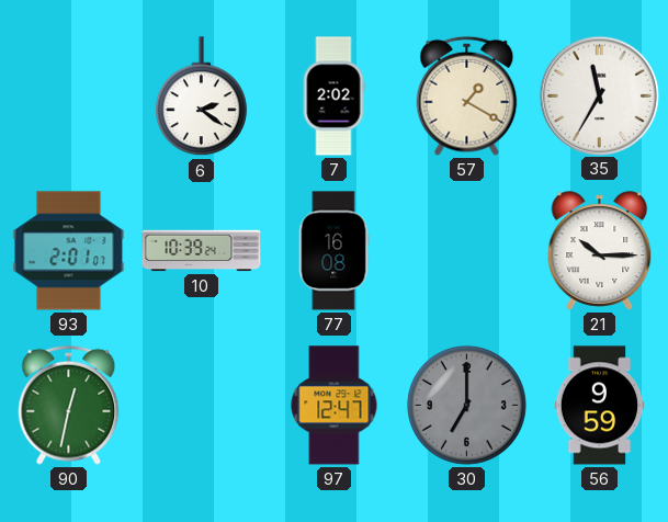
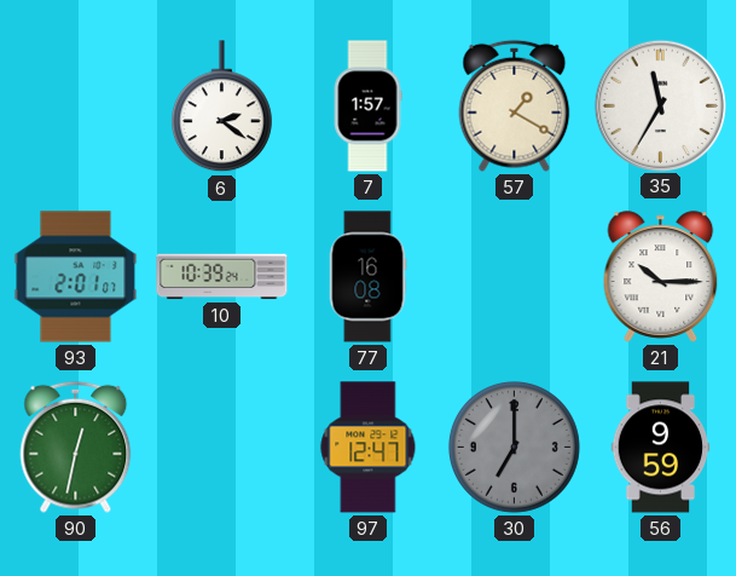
7: 2:02 -> 1:57 (367, 106)
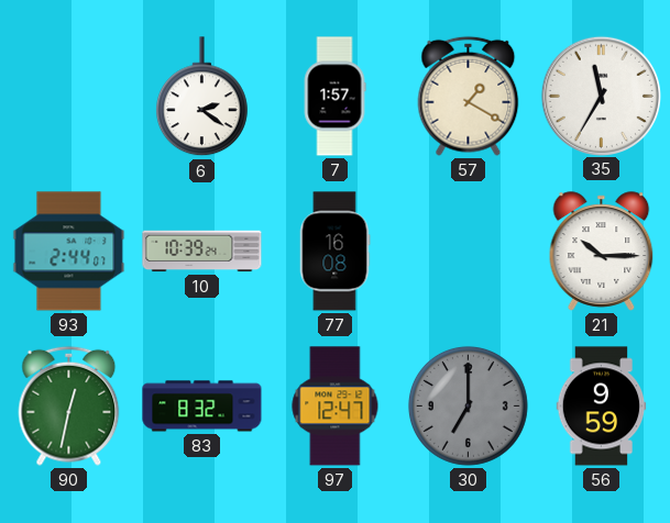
93: 2:01 -> 2:44 (69, 252)
83: none -> 8:32 (202, 407)
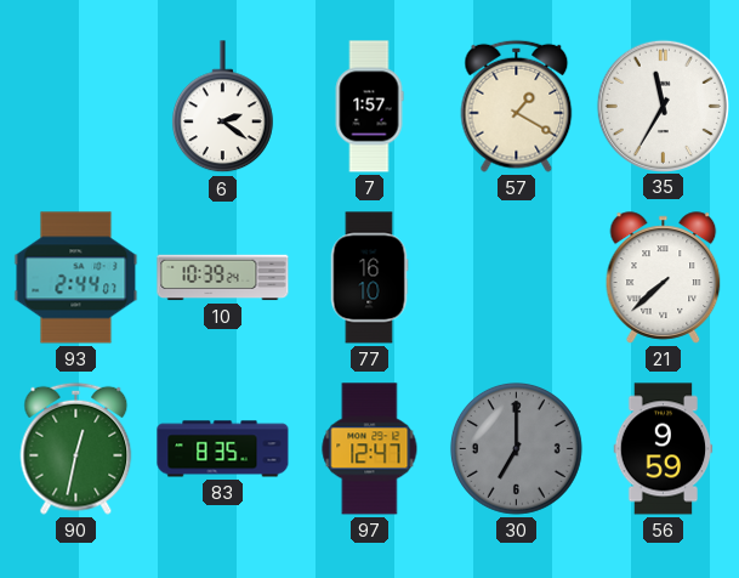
77: 16:08 -> 16:10 (369, 278)
21: 10:15 -> 7:38 (664, 278)
83: 8:32 -> 8:35 (223, 449)
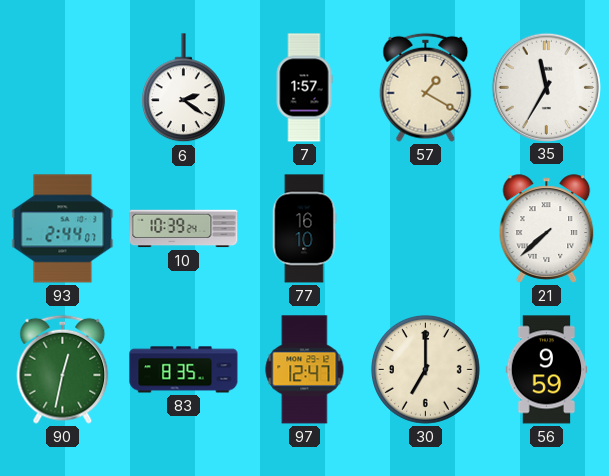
30 dial: grey -> cream (425, 369)
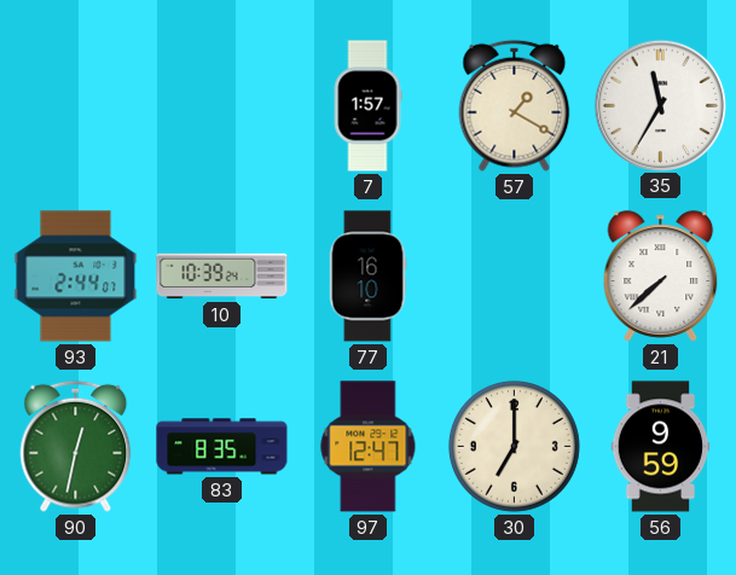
6: 2:21 -> none (183, 88)
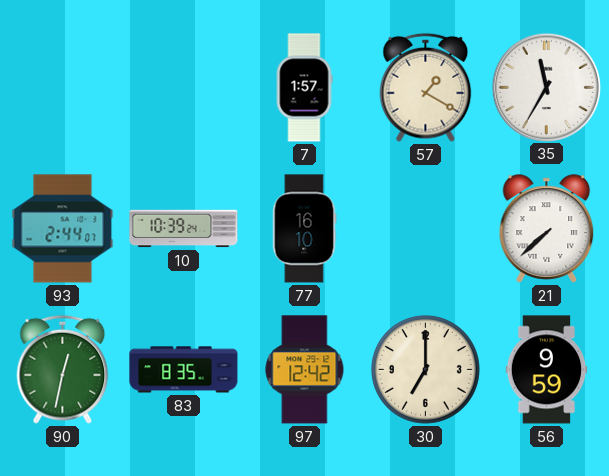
97: 12:47 -> 12:42 (305, 370)
